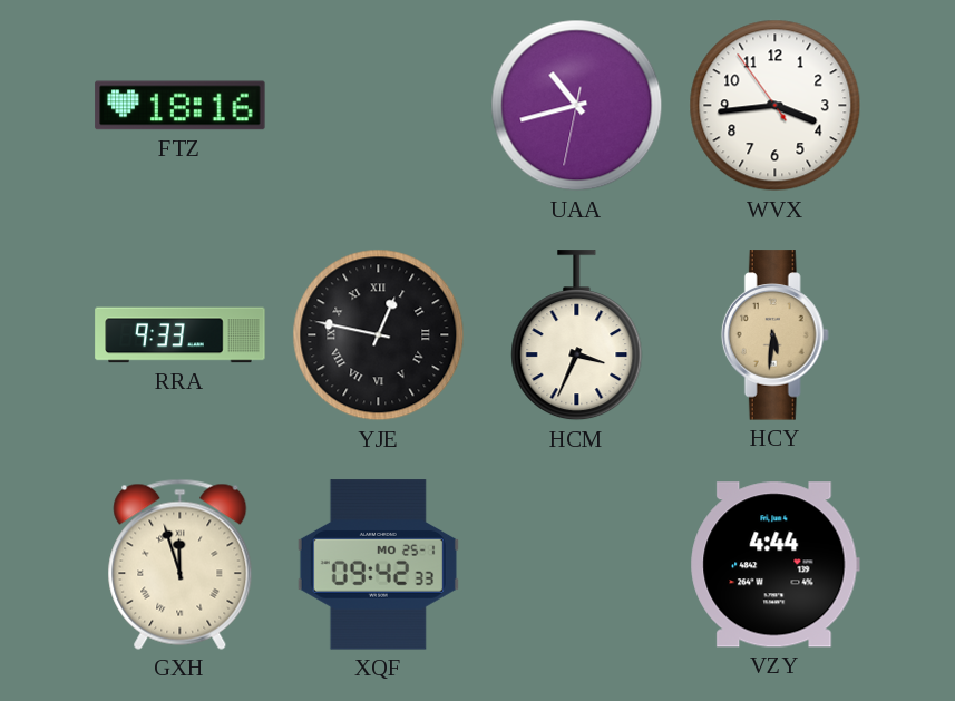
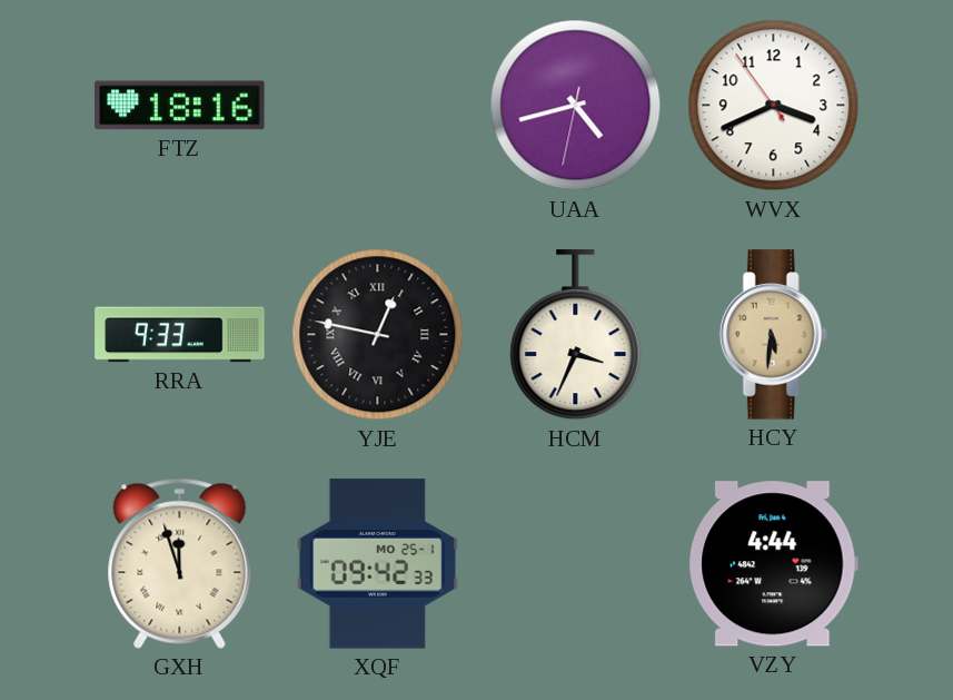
UAA: 10:42 -> 4:42 (576, 106)
WVX: 3:43 -> 3:40 (774, 106)
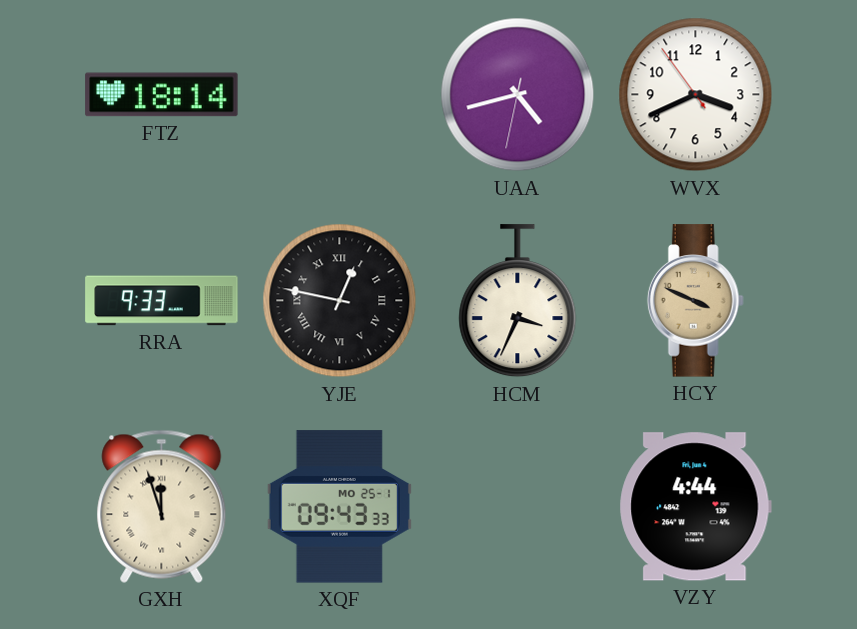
FTZ: 18:16 -> 18:14 (162, 95)
HCY: 5:31 -> 3:49 (695, 301)
XQF: 09:42 -> 09:43 (339, 507)
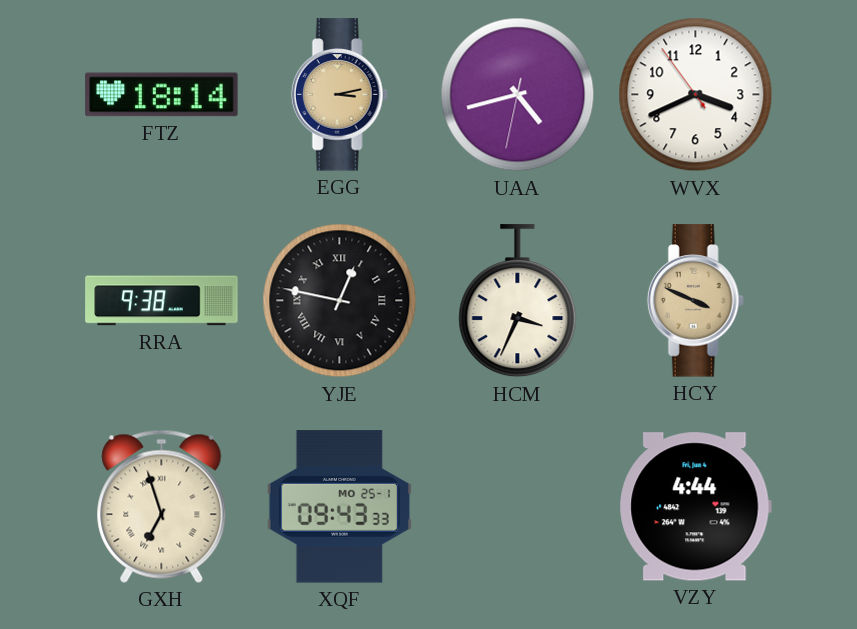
EGG: none -> 3:13 (339, 95)
RRA: 9:33 -> 9:38 (162, 301)
GXH: 11:57 -> 6:57 (162, 506)
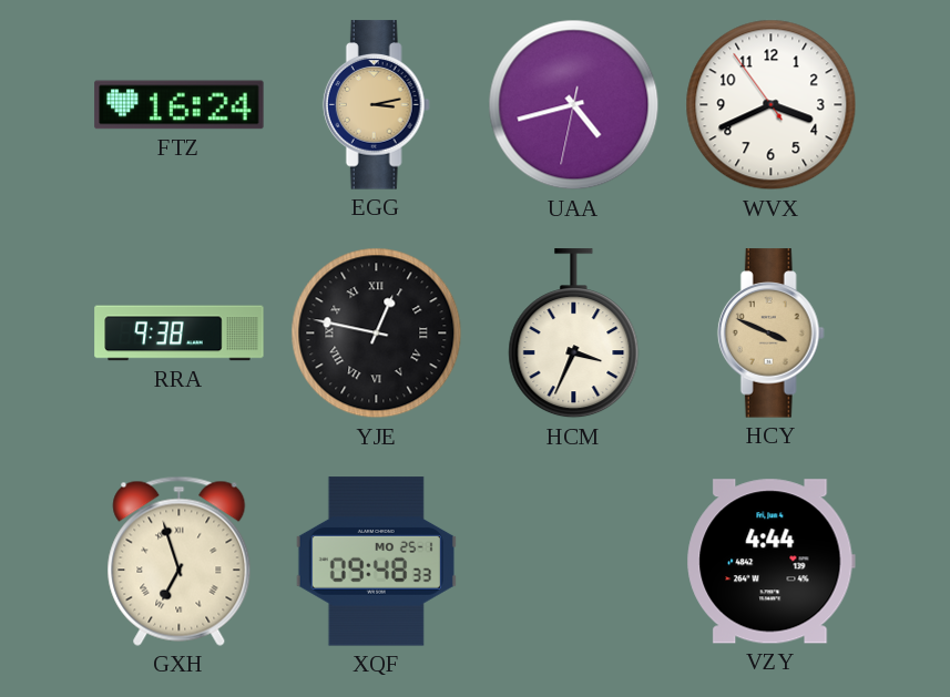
FTZ: 18:14 -> 16:24 (180, 105)
XQF: 09:43 -> 09:48 (376, 562)
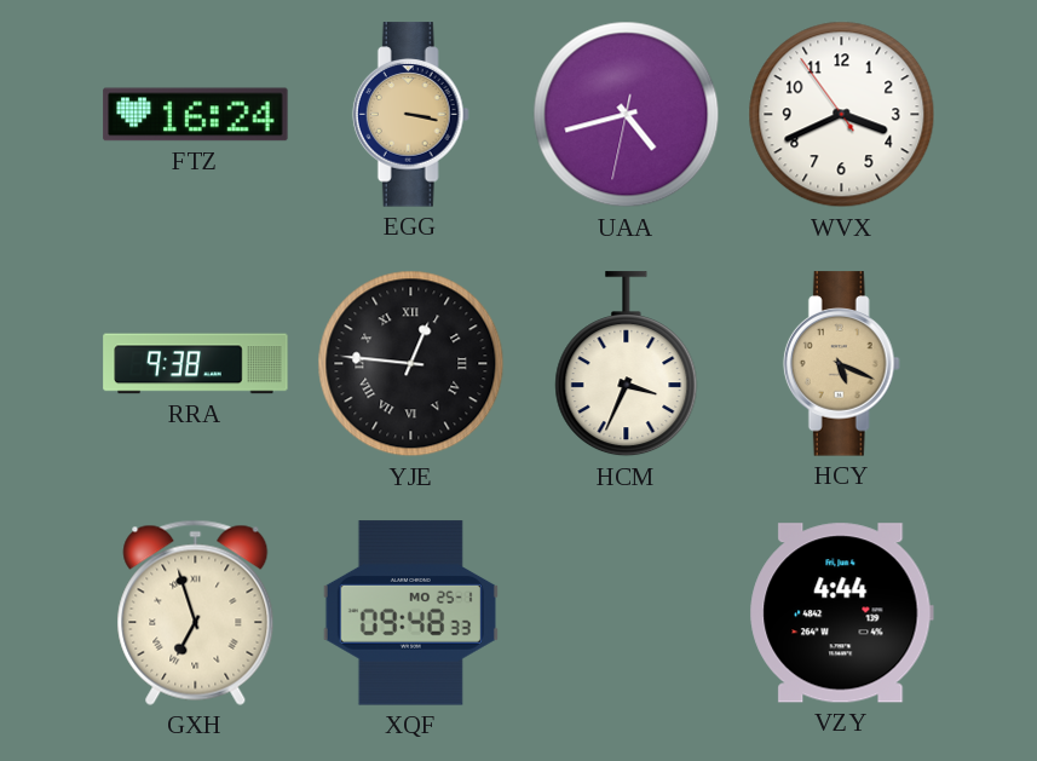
EGG: 3:13 -> 3:17 (410, 115)
YJE: 12:47 -> 12:46 (411, 364)
HCY: 3:49 -> 5:19 (841, 364)
